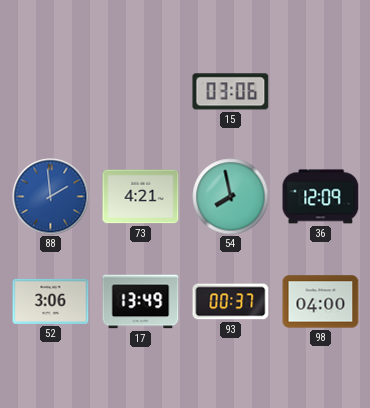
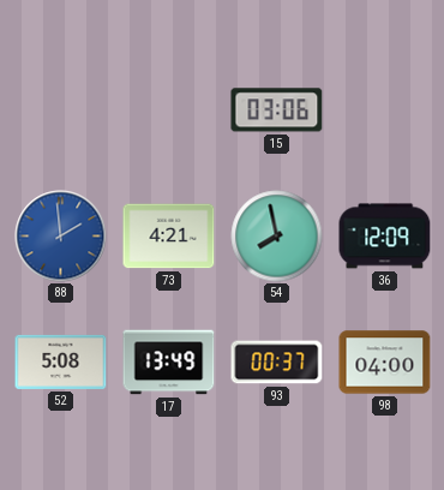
52: 3:06 -> 5:08 (61, 361)
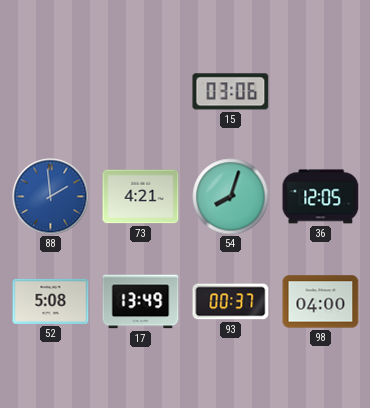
54: 7:58 -> 8:03 (231, 197)
36: 12:09 -> 12:05 (321, 197)
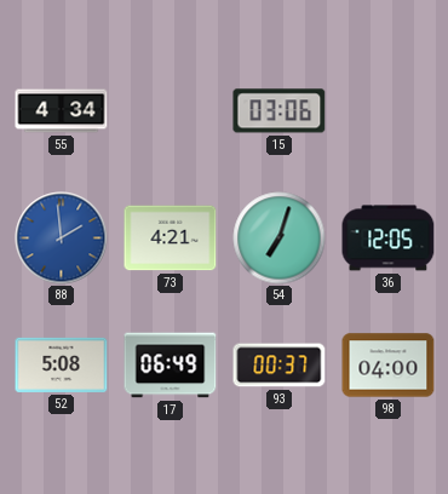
55: none -> 4:34 (62, 111)
54: 8:03 -> 7:03 (280, 239)
17: 13:49 -> 06:49 (171, 366)
